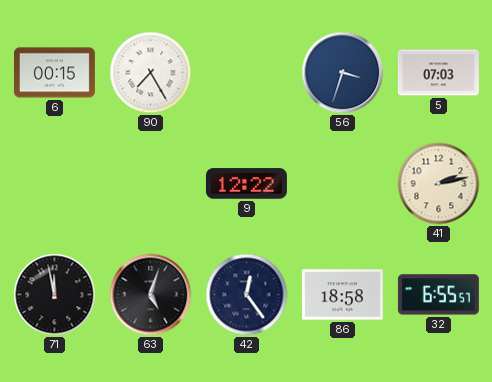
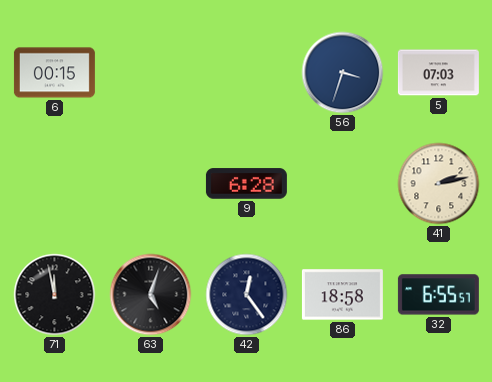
90: 7:25 -> none (151, 73)
9: 12:22 -> 6:28 (246, 184)
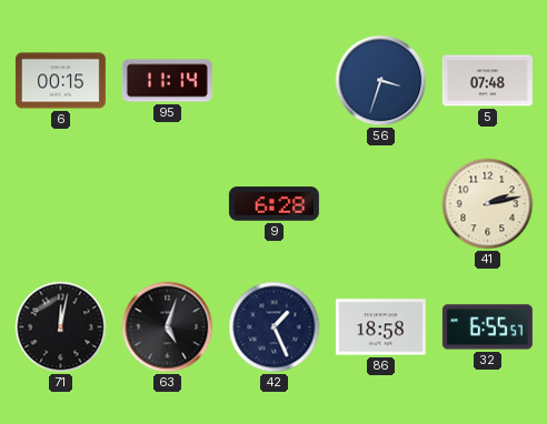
95: none -> 11:14 (167, 81)
5: 07:03 -> 07:48 (487, 81)
71: 11:58 -> 12:02 (61, 327)
42: 12:24 -> 1:26 (275, 327)
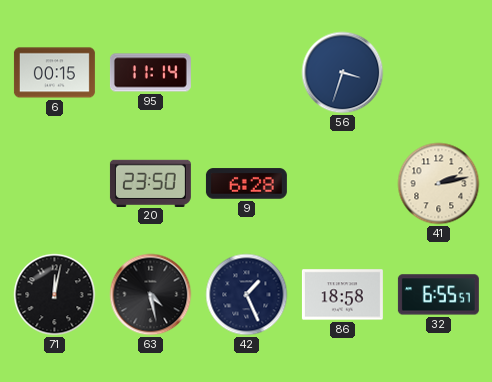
5: 07:48 -> none (487, 81)
20: none -> 23:50 (150, 183)
63: 5:03 -> 4:28 (151, 295)
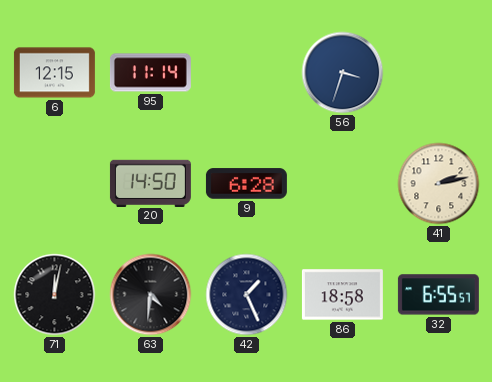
6: 00:15 -> 12:15 (54, 73)
20: 23:50 -> 14:50 (150, 183)
63: 4:28 -> 4:31 (151, 295)
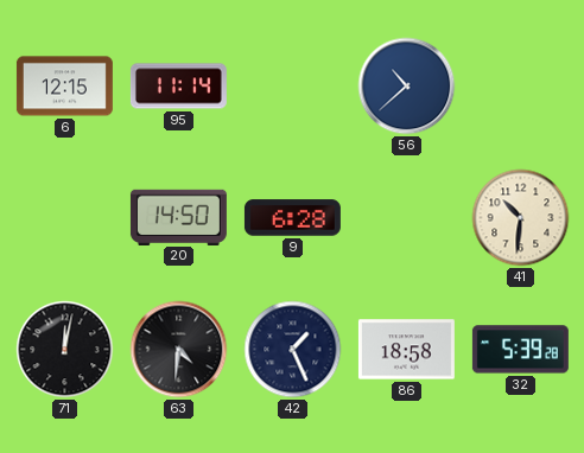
56: 3:33 -> 10:38 (407, 87)
41: 2:13 -> 10:31 (521, 218)
32: 6:55 -> 5:39 (520, 350)
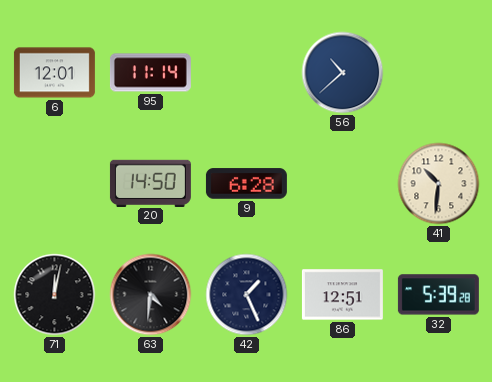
6: 12:15 -> 12:01 (54, 73)
86: 18:58 -> 12:51 (342, 295)
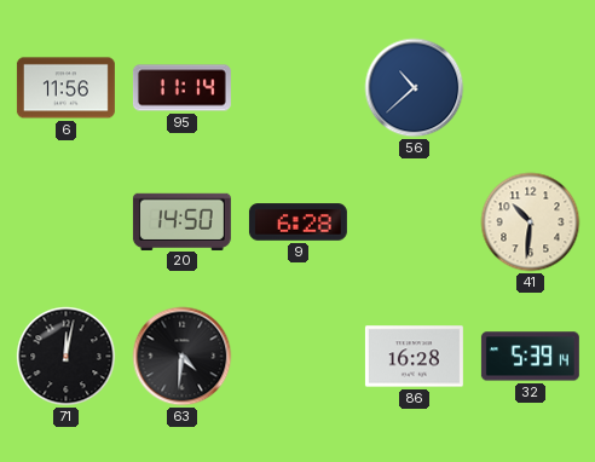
6: 12:01 -> 11:56 (65, 88)
42: 1:26 -> none (247, 295)
86: 12:51 -> 16:28 (414, 357)
32: 5:39:28 -> 5:39:14 (530, 357)
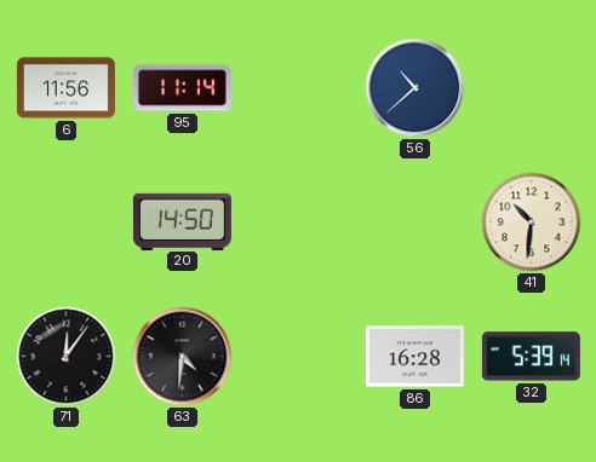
9: 6:28 -> none (297, 223)
71: 12:02 -> 12:06 (67, 357)
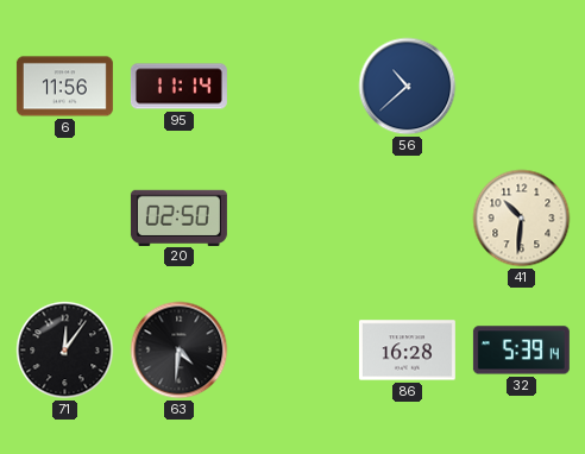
20: 14:50 -> 02:50 (178, 217)
